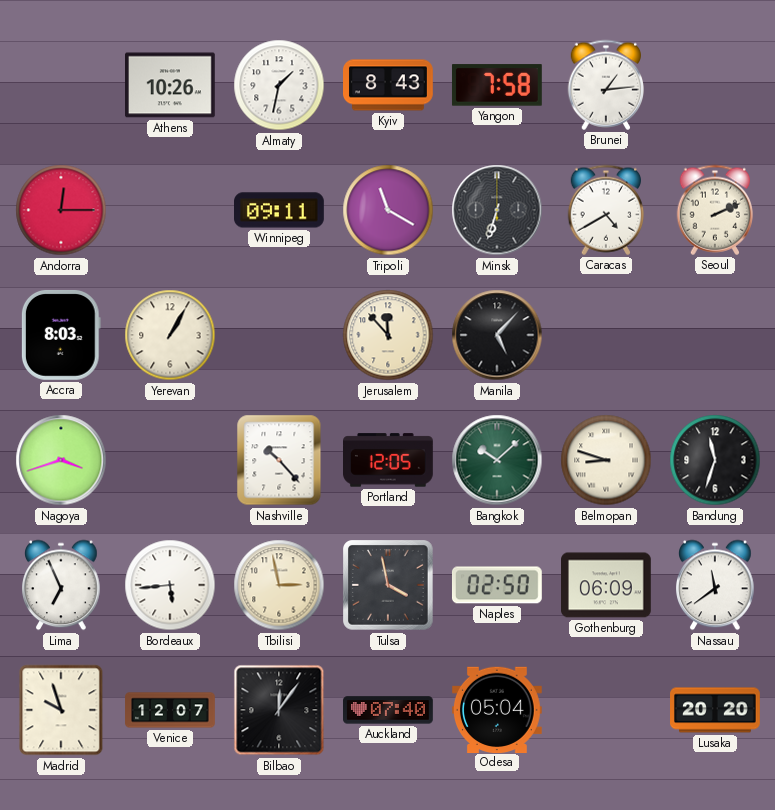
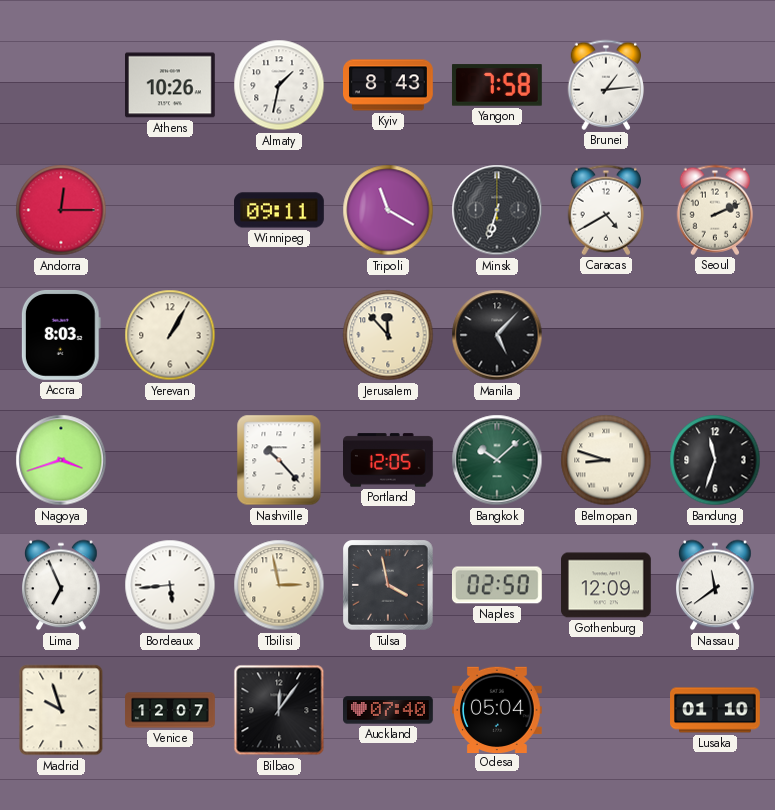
Gothenburg: 06:09 -> 12:09 (607, 585)
Lusaka: 20:20 -> 01:10 (715, 710)
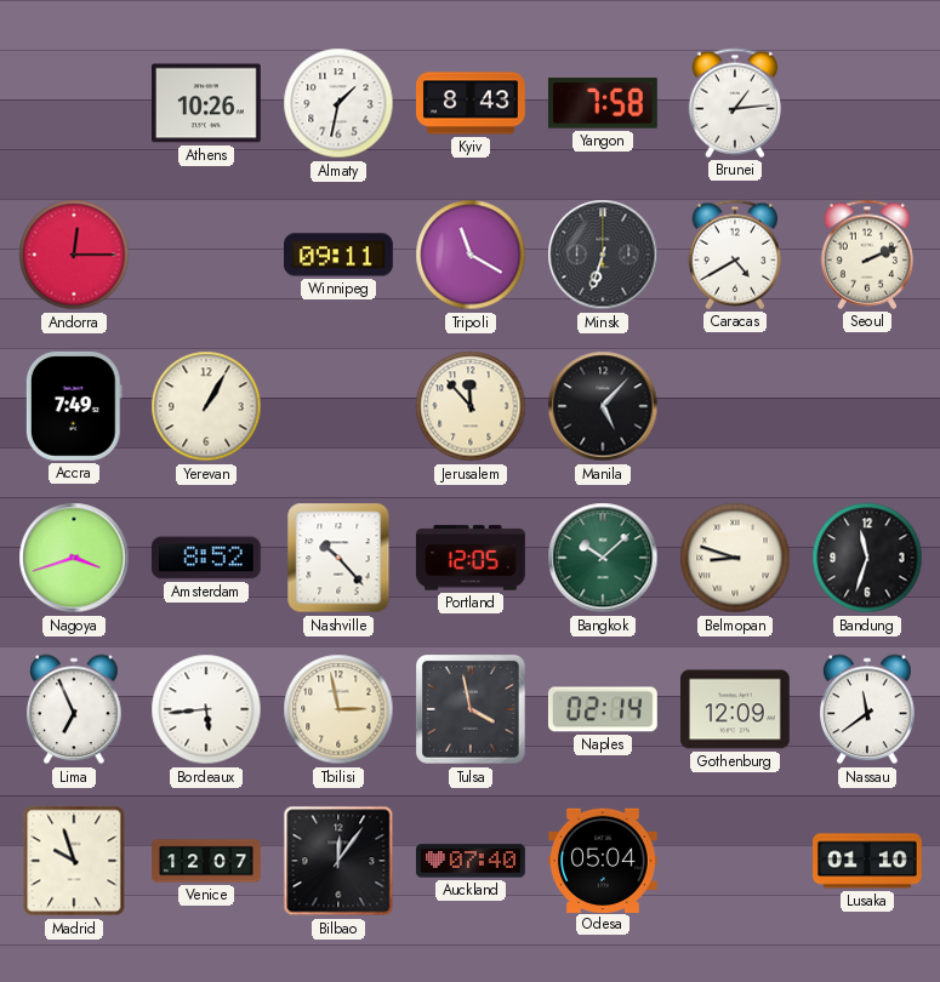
Accra: 8:03 -> 7:49 (74, 406)
Amsterdam: none -> 8:52 (206, 558)
Naples: 02:50 -> 02:14 (603, 709)
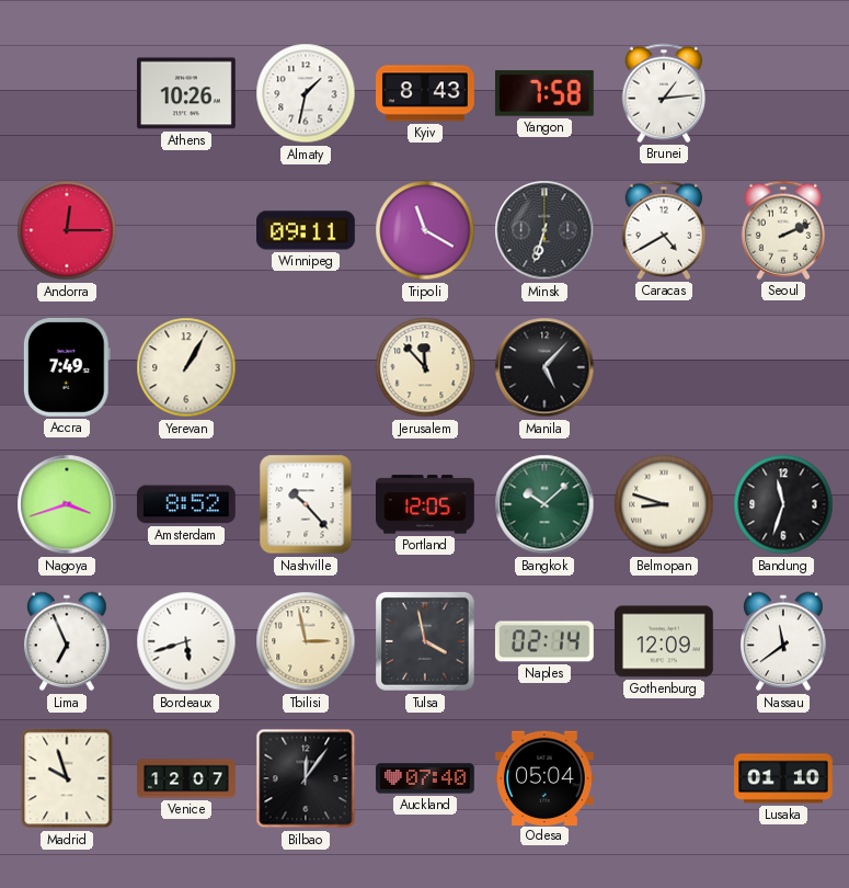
Bordeaux: 5:44 -> 5:42 (186, 641)
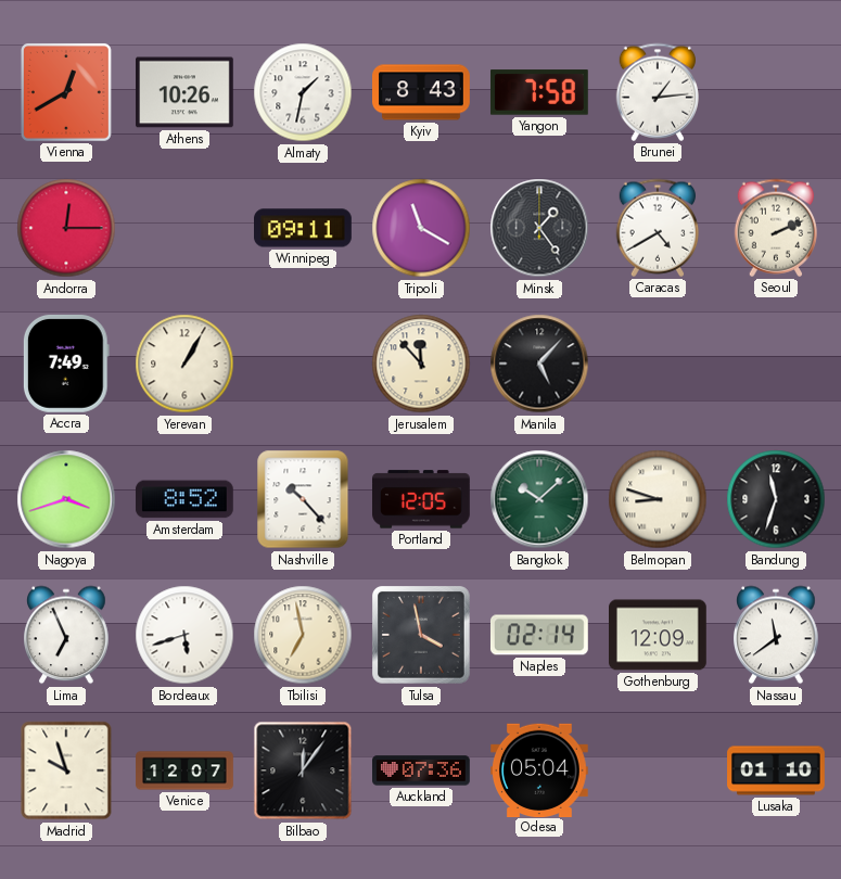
Vienna: none -> 12:40 (66, 92)
Minsk: 6:33 -> 1:24 (539, 228)
Tbilisi: 2:58 -> 6:58 (303, 635)
Auckland: 07:40 -> 07:36 (422, 770)
